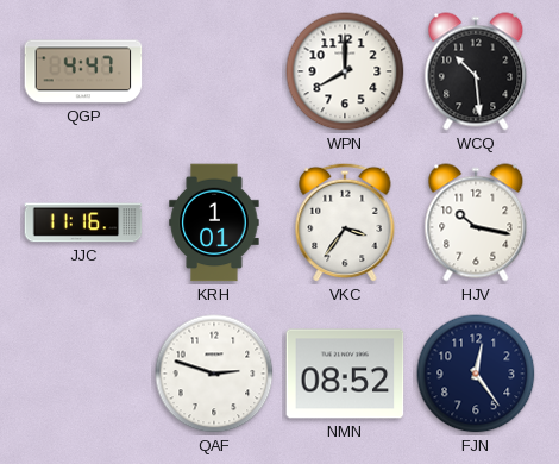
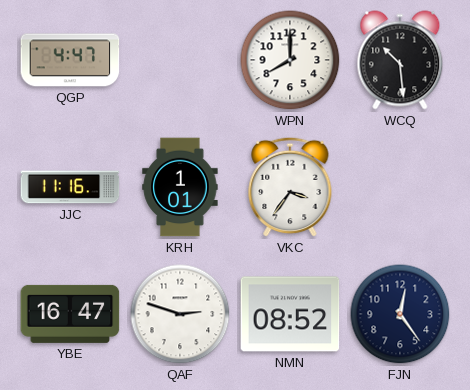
HJV: 10:17 -> none (476, 222)
YBE: none -> 16:47 (70, 314)
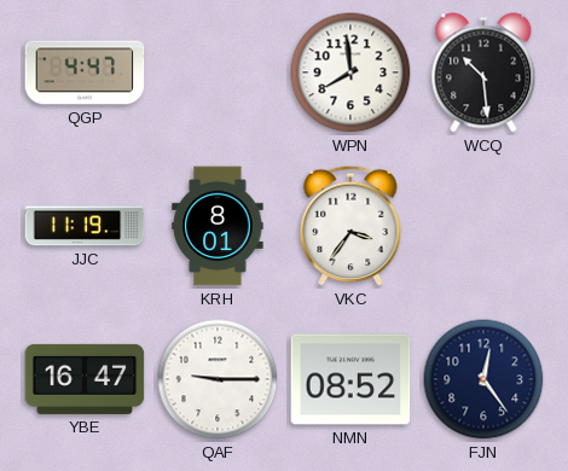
WPN: 8:00 -> 7:59 (350, 72)
JJC: 11:16 -> 11:19 (85, 226)
KRH: 1:01 -> 8:01 (218, 226)
QAF: 2:48 -> 9:15 (218, 379)
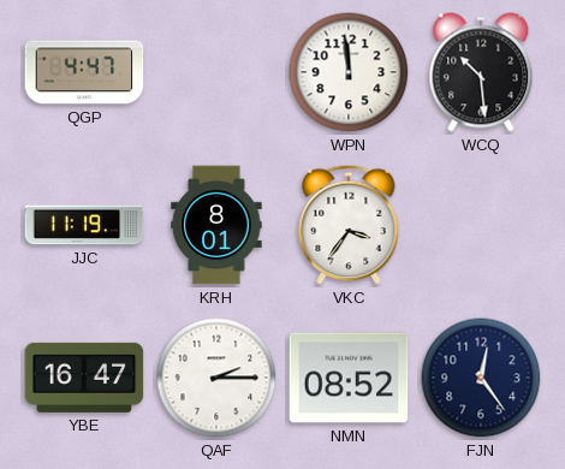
WPN: 7:59 -> 11:59 (349, 72)
QAF: 9:15 -> 2:15 (216, 378)
